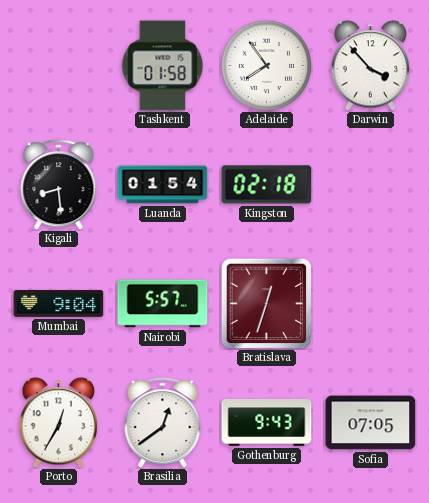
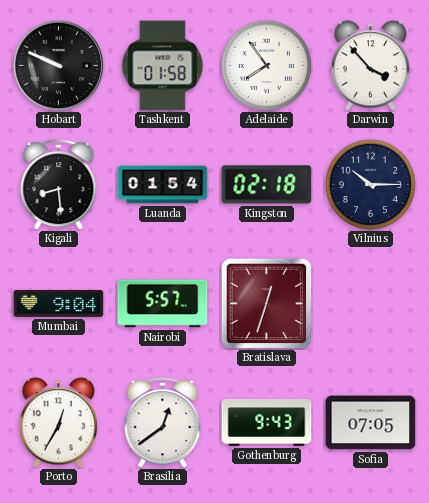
Hobart: none -> 9:49 (58, 65)
Vilnius: none -> 10:15 (370, 184)
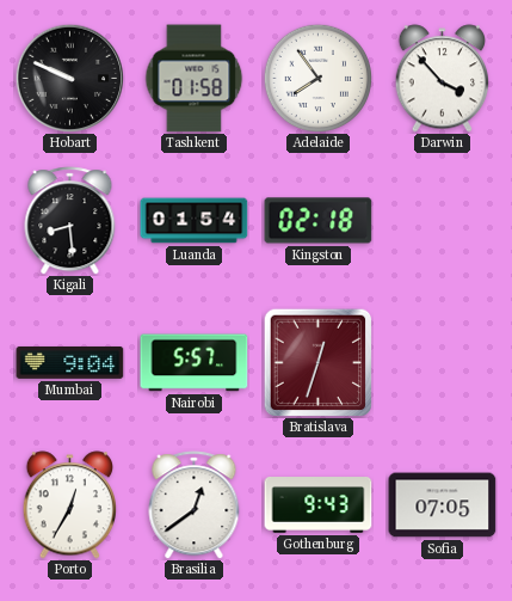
Vilnius: 10:15 -> none (370, 184)
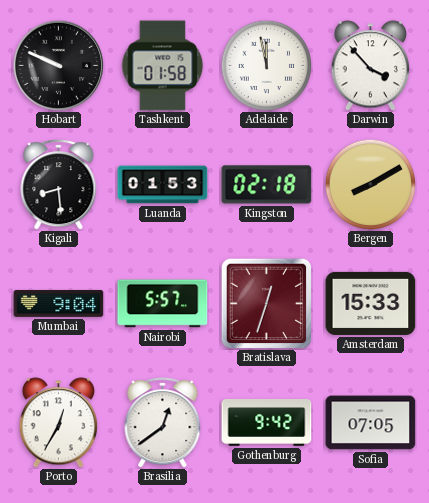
Adelaide: 7:54 -> 11:58 (266, 65)
Luanda: 01:54 -> 01:53 (163, 185)
Bergen: none -> 8:10 (370, 184)
Amsterdam: none -> 15:33 (371, 303)
Gothenburg: 9:43 -> 9:42 (267, 423)
